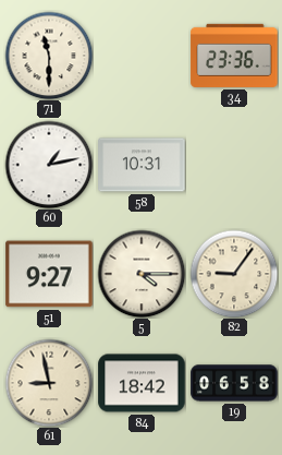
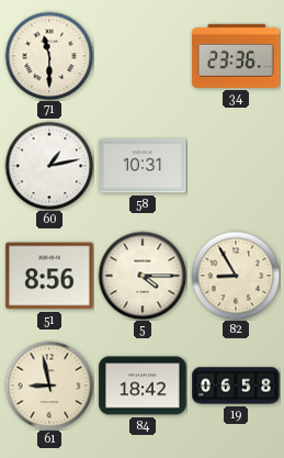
51: 9:27 -> 8:56 (49, 276)
82: 9:06 -> 8:55 (236, 276)
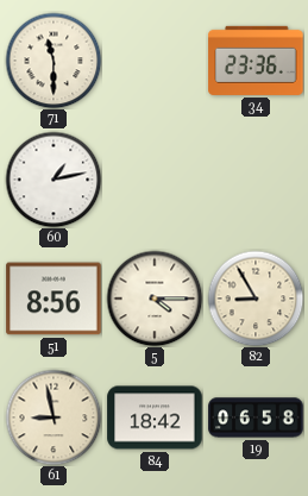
58: 10:31 -> none (143, 166)
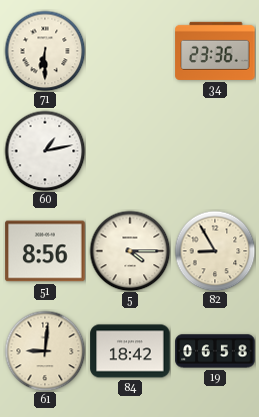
71: 11:30 -> 6:30 (45, 51)
61: 8:58 -> 9:01 (45, 351)
